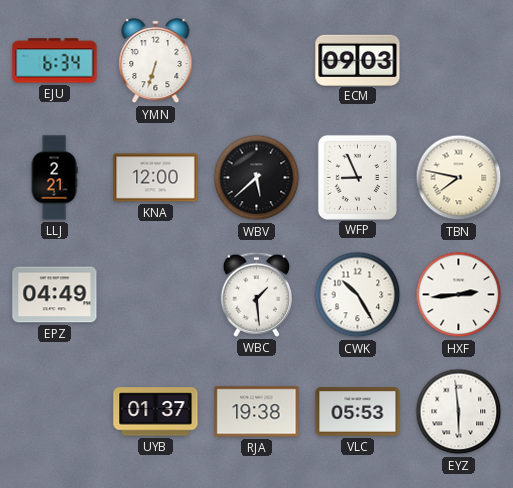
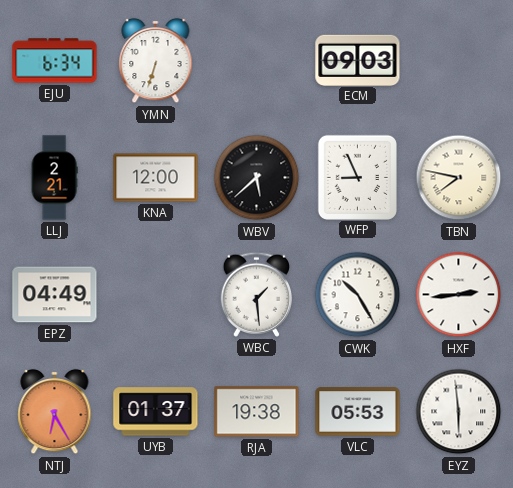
NTJ: none -> 6:25 (55, 412)
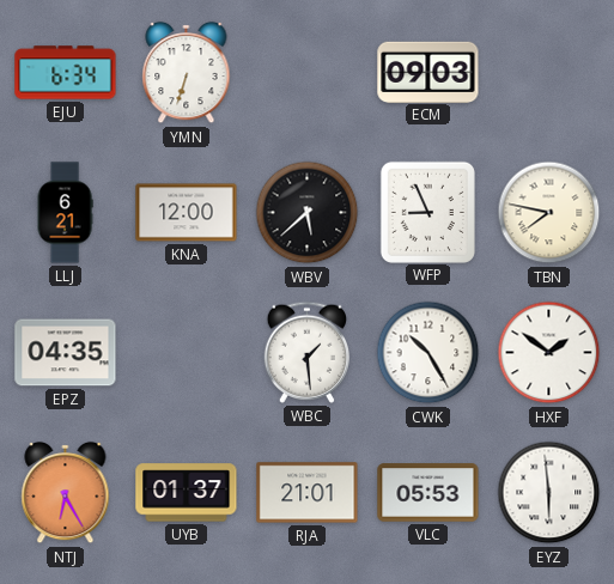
LLJ: 2:21 -> 6:21 (65, 213)
EPZ: 04:49 -> 04:35 (66, 353)
HXF: 2:44 -> 1:51 (549, 353)
RJA: 19:38 -> 21:01 (308, 493)
